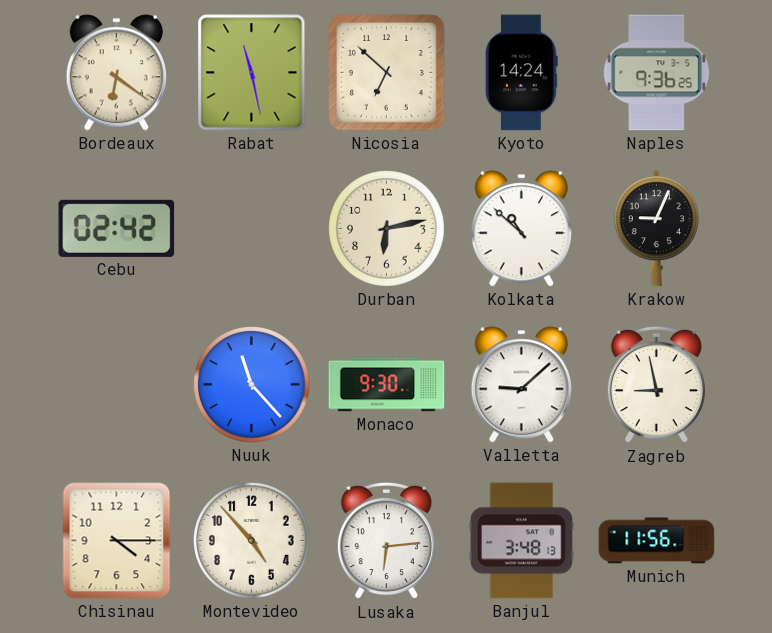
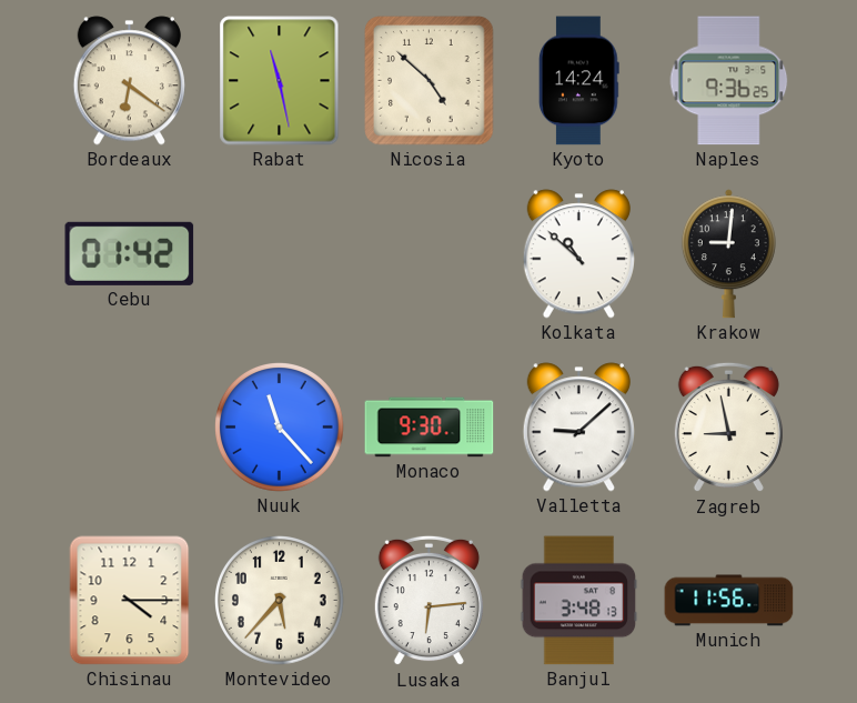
Nicosia: 6:52 -> 4:52 (430, 81)
Cebu: 02:42 -> 01:42 (130, 253)
Durban: 6:13 -> none (387, 229)
Krakow: 9:04 -> 9:01 (728, 254)
Montevideo: 4:53 -> 5:37 (280, 601)
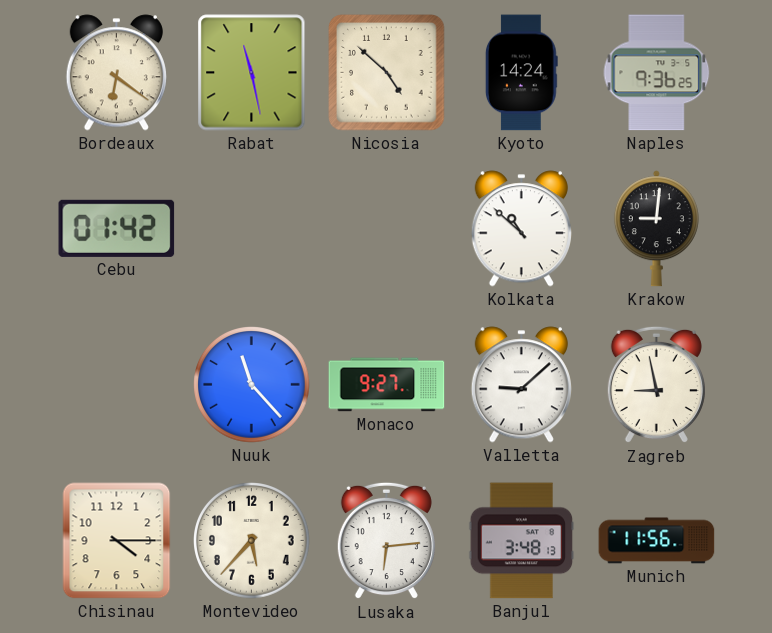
Monaco: 9:30 -> 9:27 (387, 385)
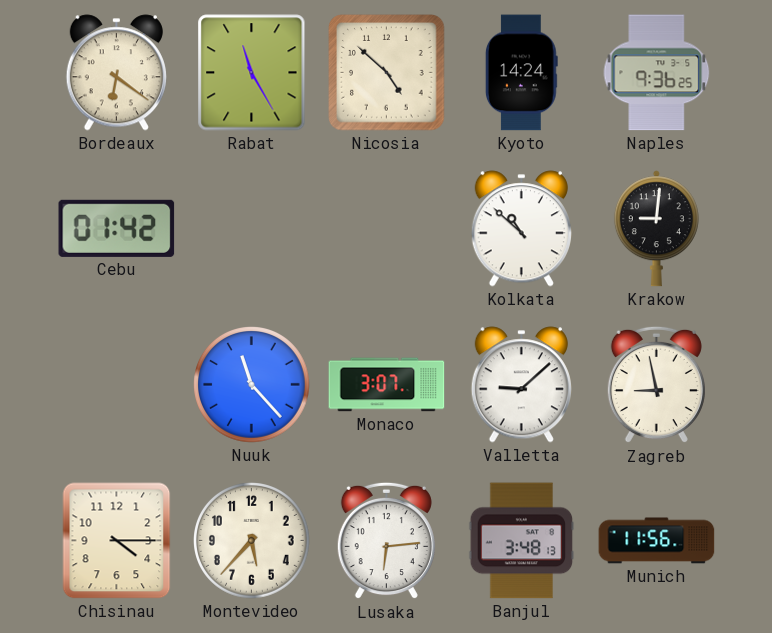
Rabat: 11:28 -> 11:25 (252, 73)
Monaco: 9:27 -> 3:07 (387, 385)
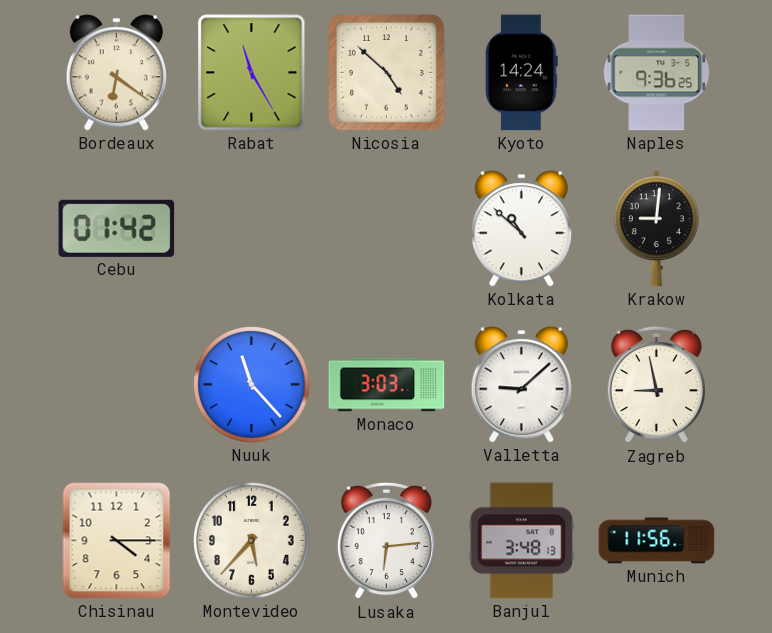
Monaco: 3:07 -> 3:03 (387, 385)
